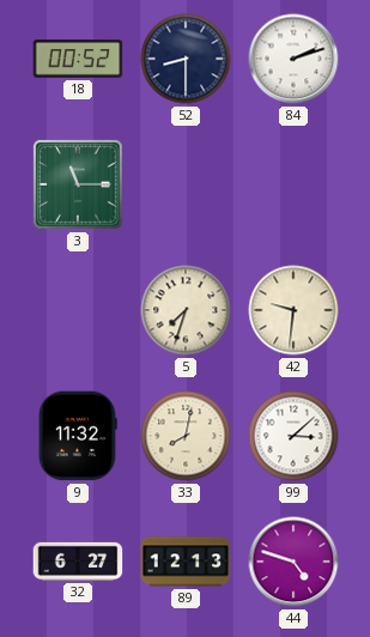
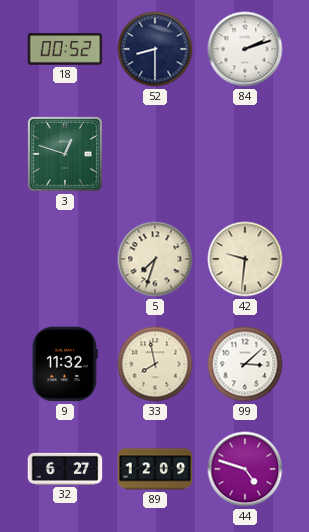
3: 11:15 -> 12:48 (65, 154)
33: 8:02 -> 7:58 (155, 364)
89: 12:13 -> 12:09 (155, 469)
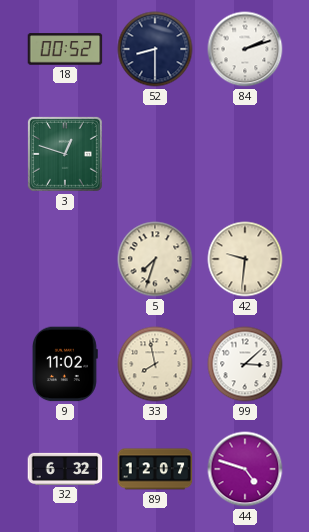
9: 11:32 -> 11:02 (65, 364)
32: 6:27 -> 6:32 (65, 469)
89: 12:09 -> 12:07 (155, 469)
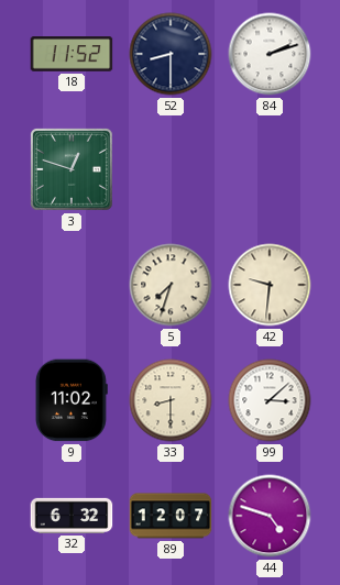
18: 00:52 -> 11:52 (72, 54)
33: 7:58 -> 8:30 (171, 400)
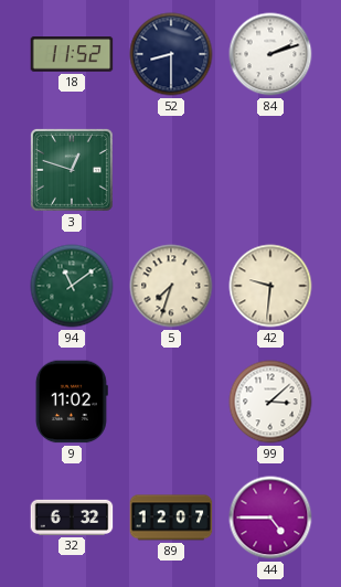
94: none -> 11:09 (72, 286)
33: 8:30 -> none (171, 400)
44: 4:48 -> 4:45 (270, 517)
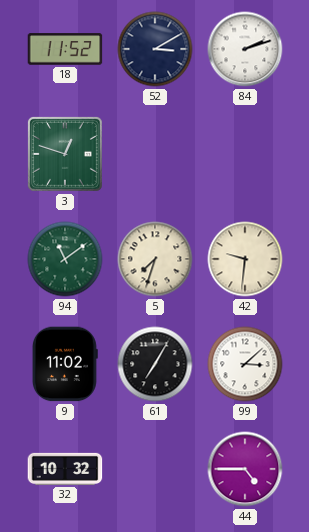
52: 8:30 -> 3:10 (155, 49)
61: none -> 7:05 (155, 364)
32: 6:32 -> 10:32 (65, 469)
89: 12:07 -> none (171, 517)
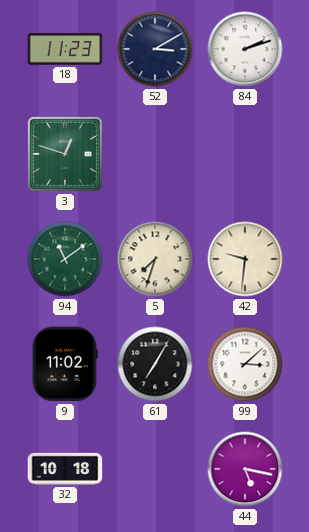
18: 11:52 -> 11:23 (65, 49)
32: 10:32 -> 10:18 (65, 469)
44: 4:45 -> 5:17 (245, 469)
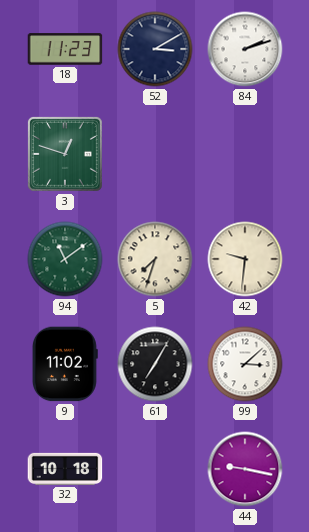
44: 5:17 -> 9:17 (245, 469)
